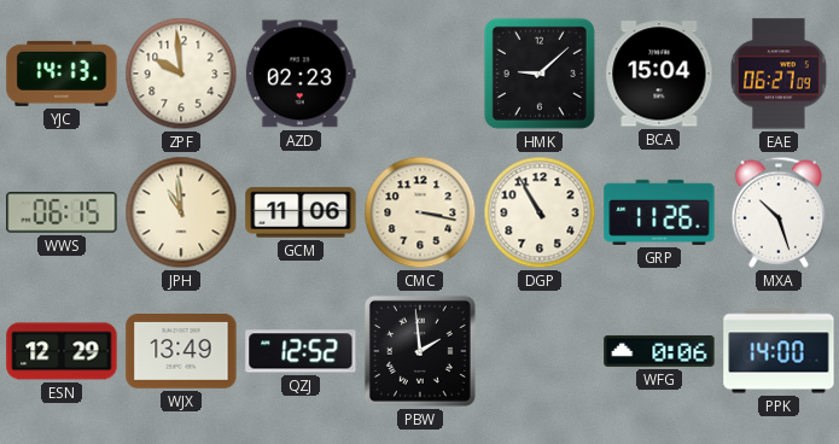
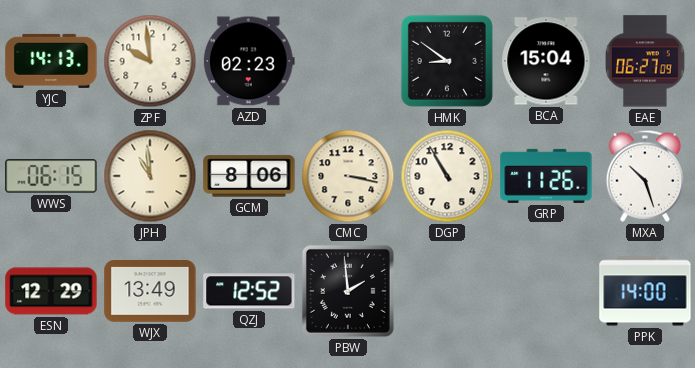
HMK: 9:08 -> 8:51 (447, 61)
GCM: 11:06 -> 8:06 (249, 176)
WFG: 0:06 -> none (659, 351)
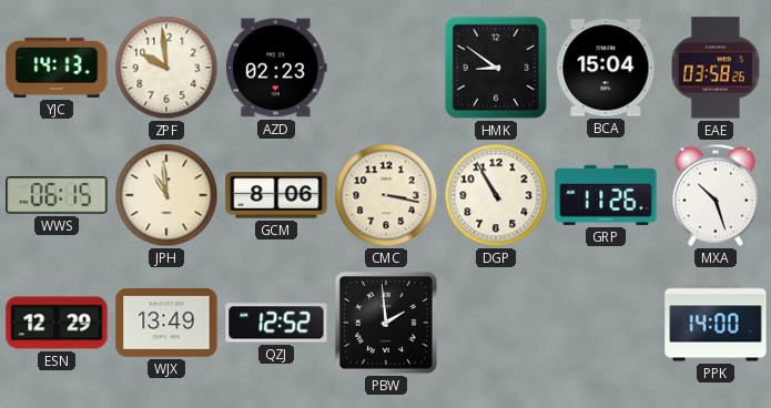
EAE: 06:27 -> 03:58 (716, 68)
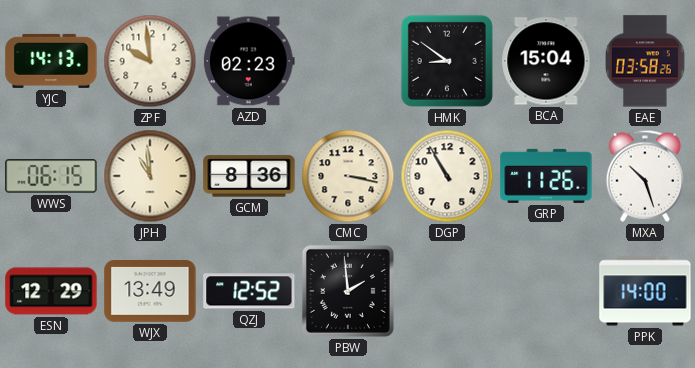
GCM: 8:06 -> 8:36 (249, 176)
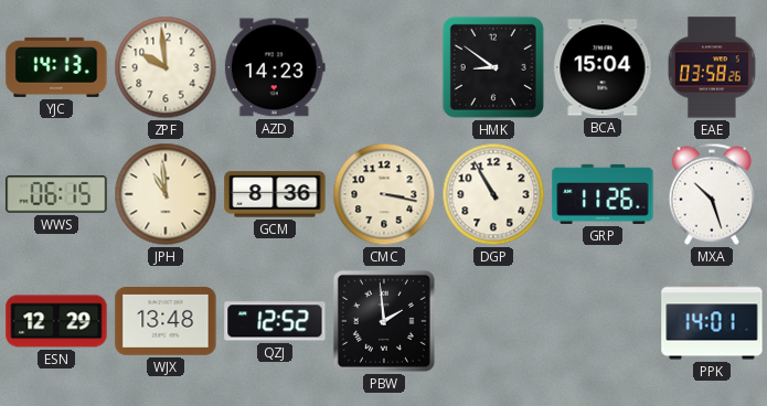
AZD: 02:23 -> 14:23 (275, 67)
WJX: 13:49 -> 13:48 (166, 322)
PPK: 14:00 -> 14:01 (712, 321)
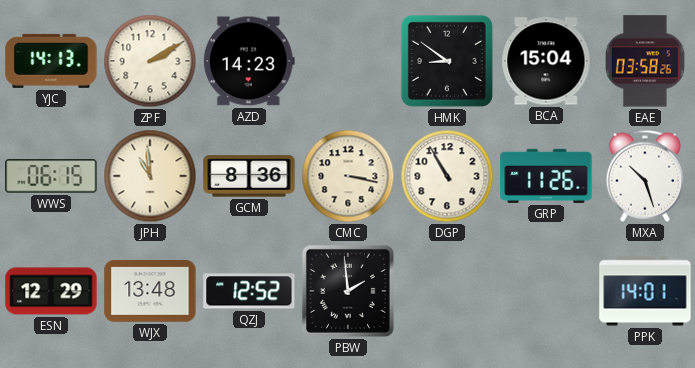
ZPF: 9:59 -> 2:10 (150, 61)
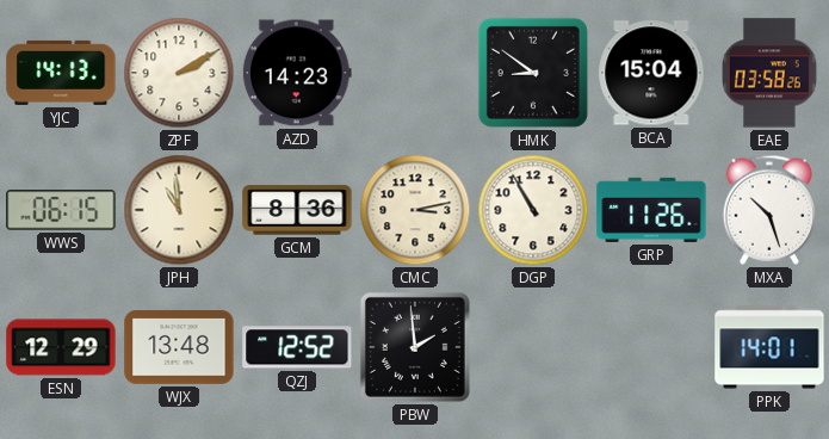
CMC: 3:17 -> 3:13 (415, 210)
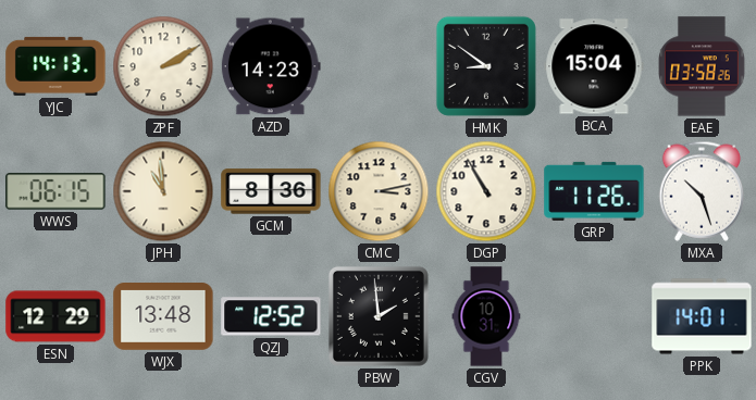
CGV: none -> 10:31 (486, 316)
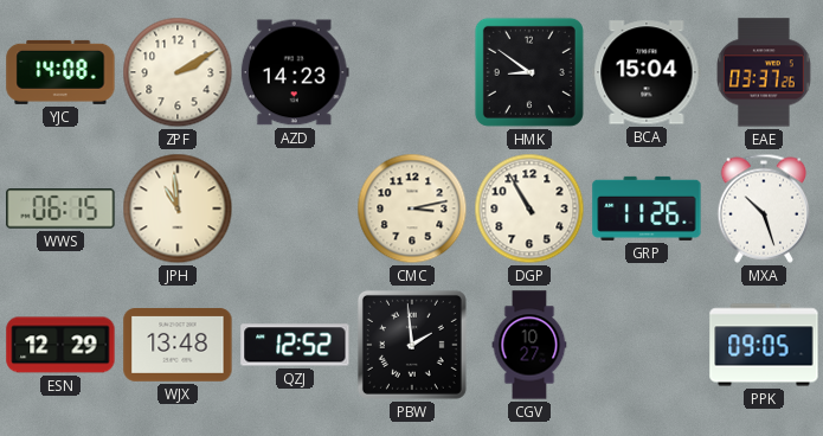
YJC: 14:13 -> 14:08 (60, 72)
EAE: 03:58 -> 03:37 (764, 72)
GCM: 8:36 -> none (271, 191)
CGV: 10:31 -> 10:27 (529, 345)
PPK: 14:01 -> 09:05 (764, 345)
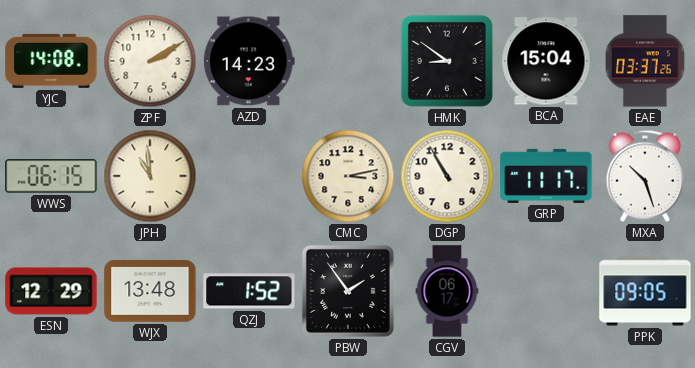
GRP: 11:26 -> 11:17 (546, 176)
QZJ: 12:52 -> 1:52 (249, 291)
PBW: 1:59 -> 1:54 (348, 291)
CGV: 10:27 -> 06:17 (447, 291)
